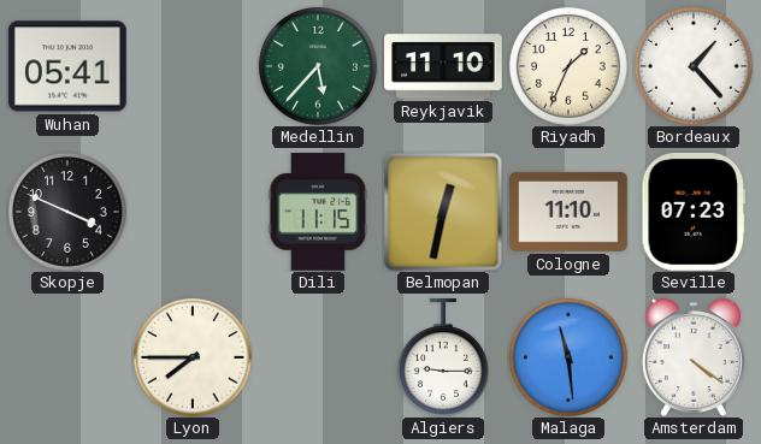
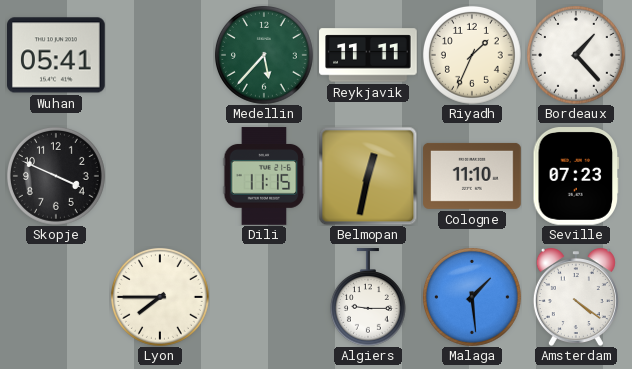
Reykjavik: 11:10 -> 11:11 (368, 55)
Malaga: 11:29 -> 1:29 (472, 297)
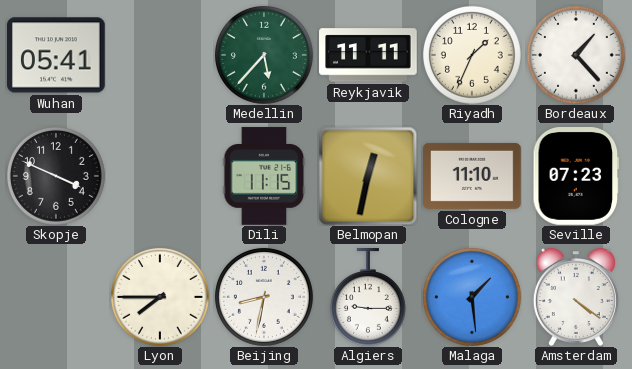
Beijing: none -> 8:32 (264, 297)
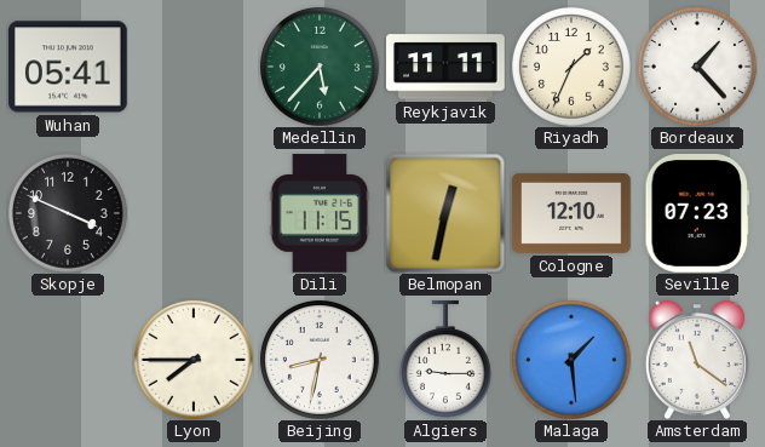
Cologne: 11:10 -> 12:10 (571, 213)
Amsterdam: 4:21 -> 11:21 (697, 360)
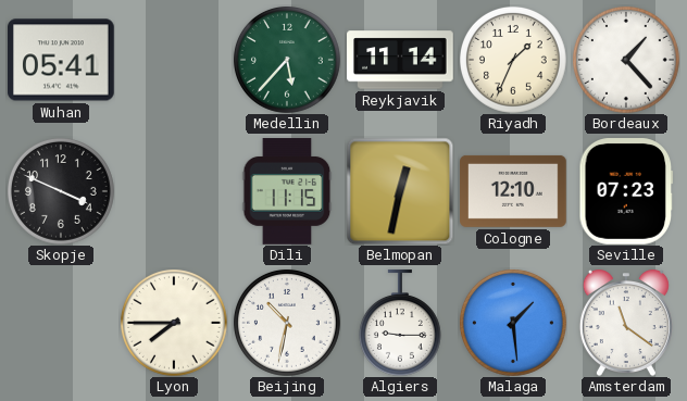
Reykjavik: 11:11 -> 11:14 (400, 60)
Beijing: 8:32 -> 10:32 (287, 323)
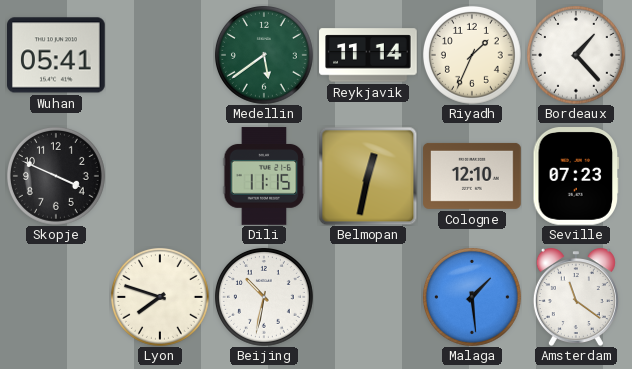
Medellin: 5:37 -> 5:39 (264, 55)
Lyon: 7:45 -> 7:48 (160, 297)
Algiers: 9:15 -> none (400, 323)
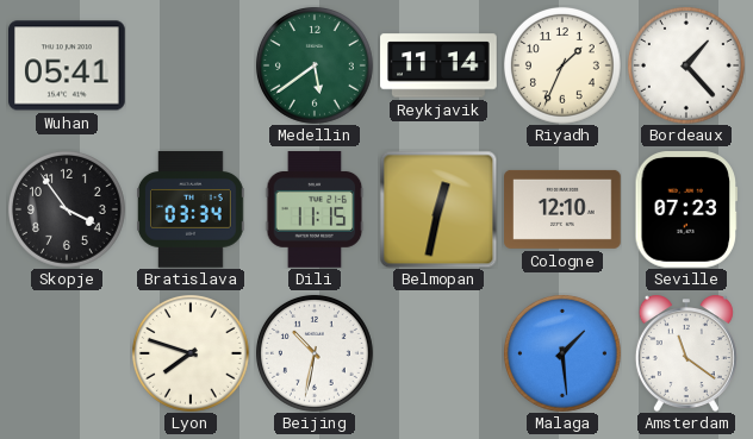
Skopje: 3:49 -> 3:54 (67, 209)
Bratislava: none -> 03:34 (192, 209)
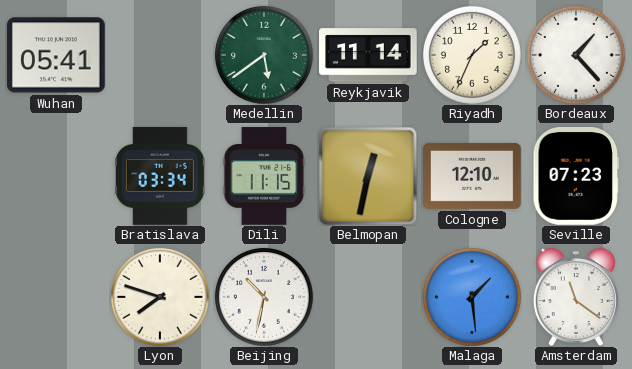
Skopje: 3:54 -> none (67, 209)
